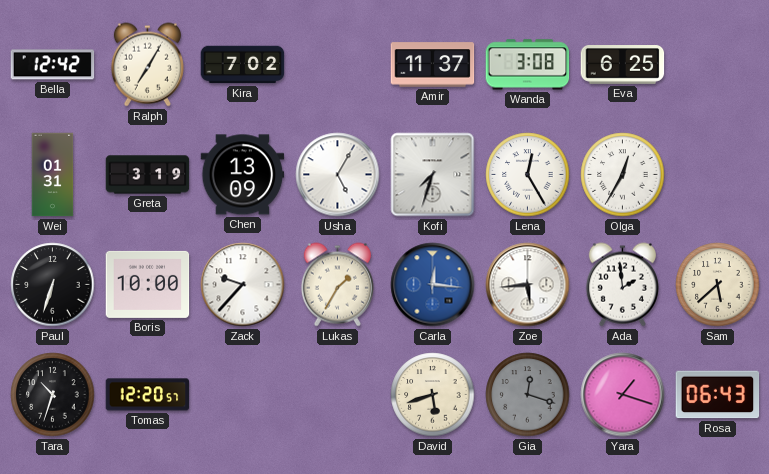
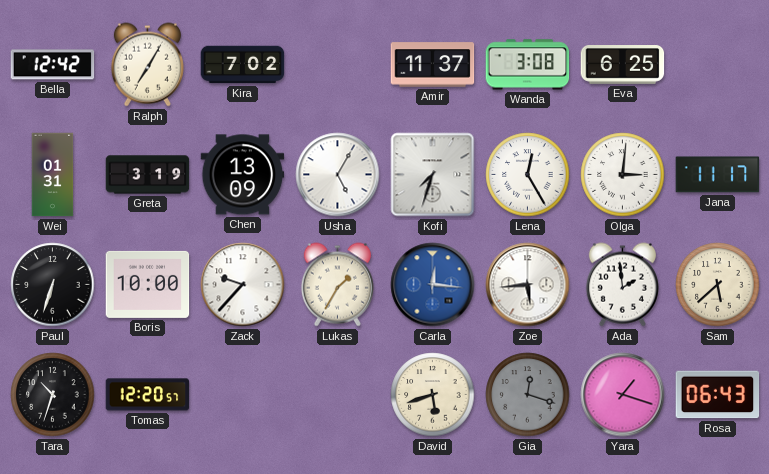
Olga: 12:35 -> 3:01 (623, 175)
Jana: none -> 11:17 (718, 175)
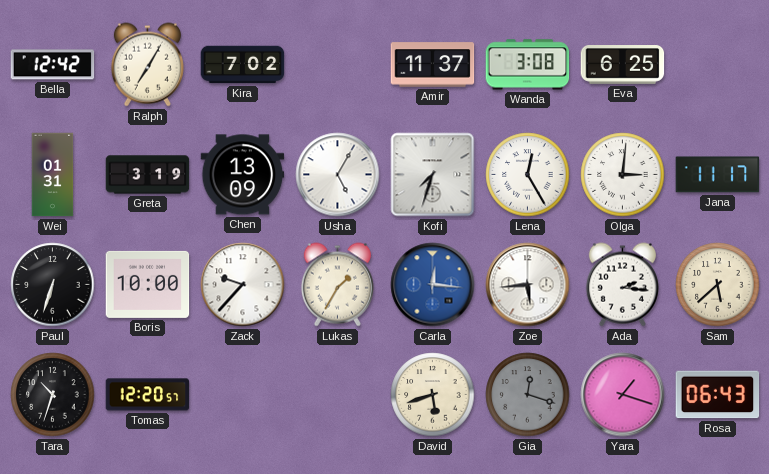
Ada: 1:59 -> 2:16 (622, 285)
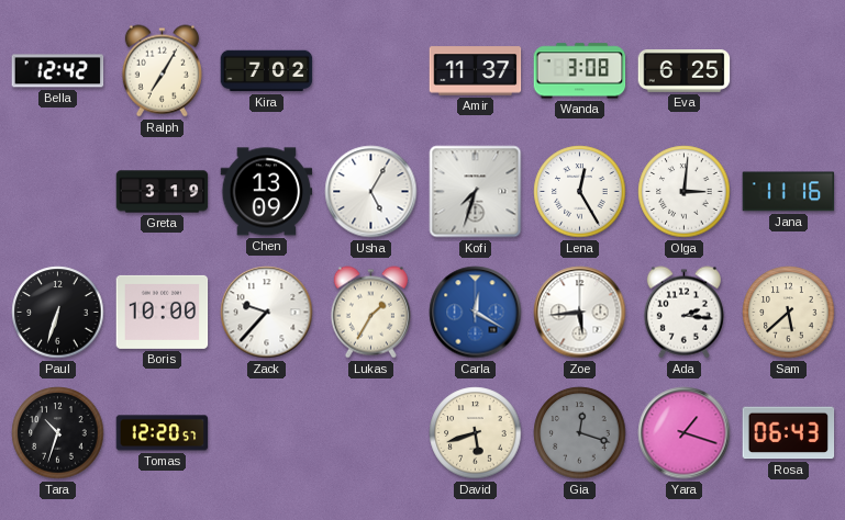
Wei: 01:31 -> none (53, 175)
Jana: 11:17 -> 11:16 (789, 192)
Carla: 12:16 -> 12:20 (476, 313)
